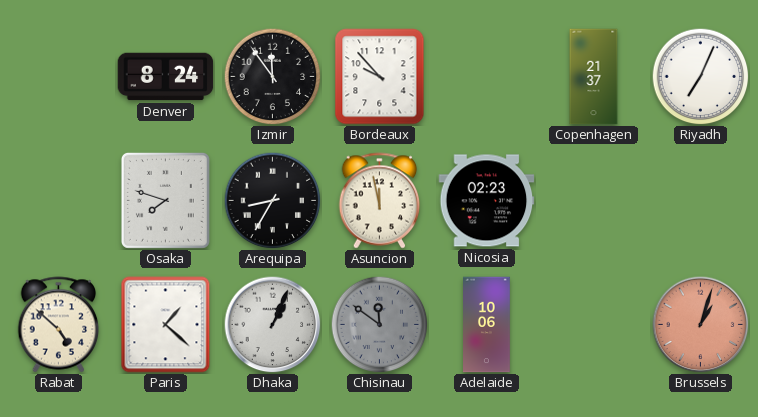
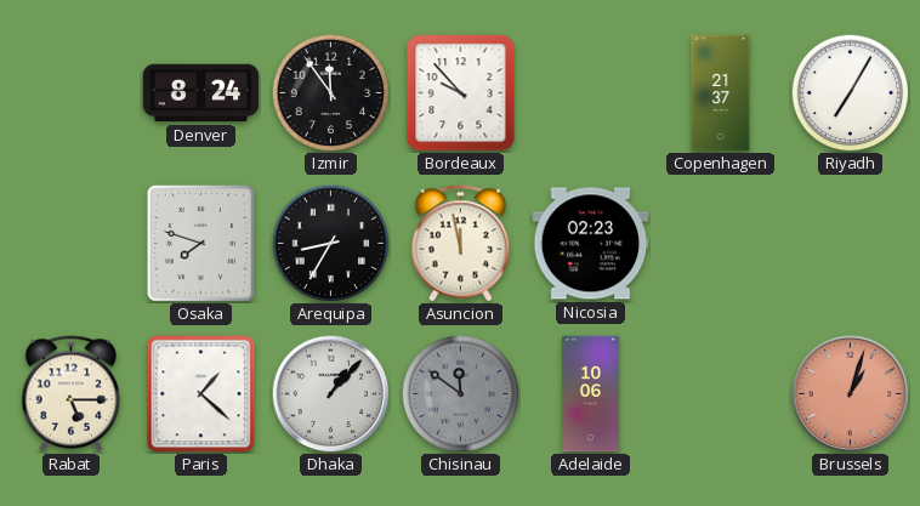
Riyadh: 7:04 -> 7:05 (850, 92)
Rabat: 4:52 -> 5:15 (72, 394)
Dhaka: 1:04 -> 1:07 (331, 394)
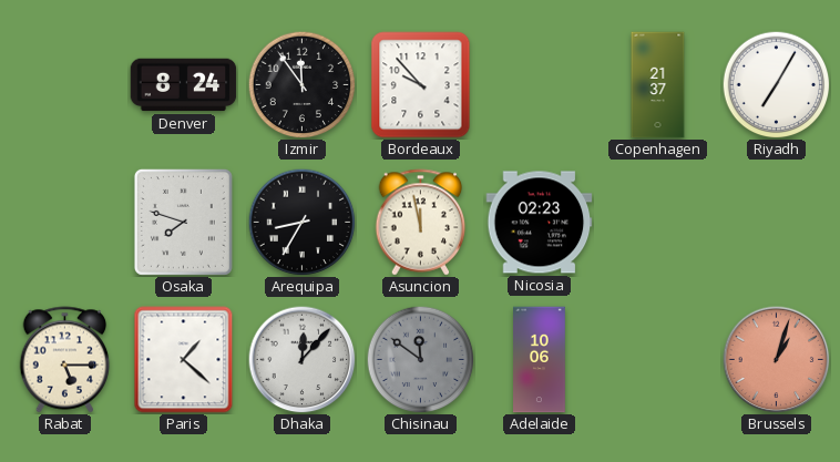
Dhaka: 1:07 -> 12:07 (303, 360)
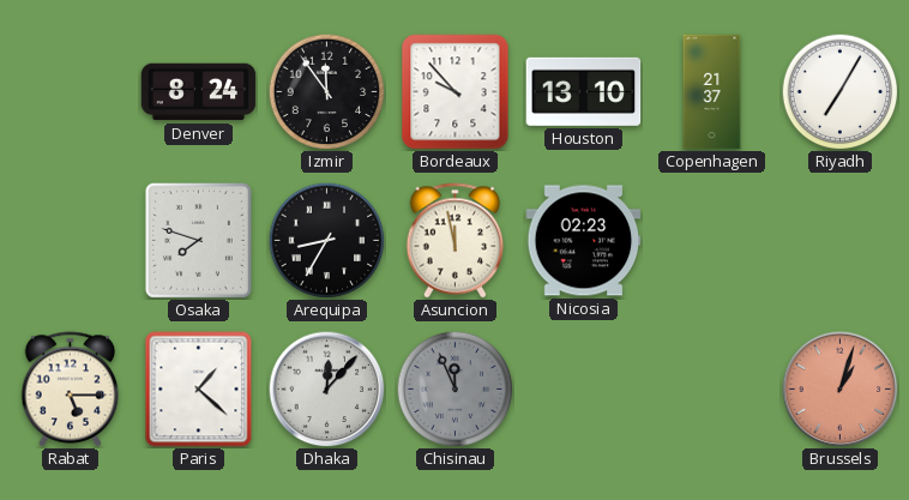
Houston: none -> 13:10 (584, 91)
Chisinau: 11:51 -> 11:56 (454, 388)
Adelaide: 10:06 -> none (540, 360)
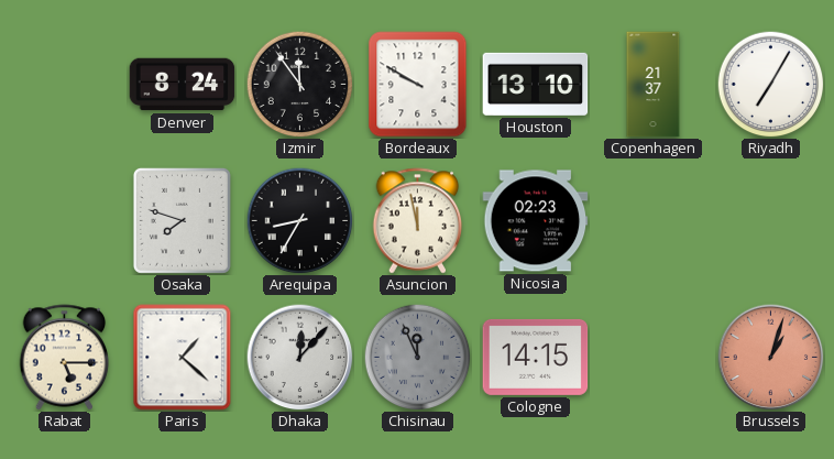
Bordeaux: 9:53 -> 9:50 (418, 85)
Cologne: none -> 14:15 (536, 357)
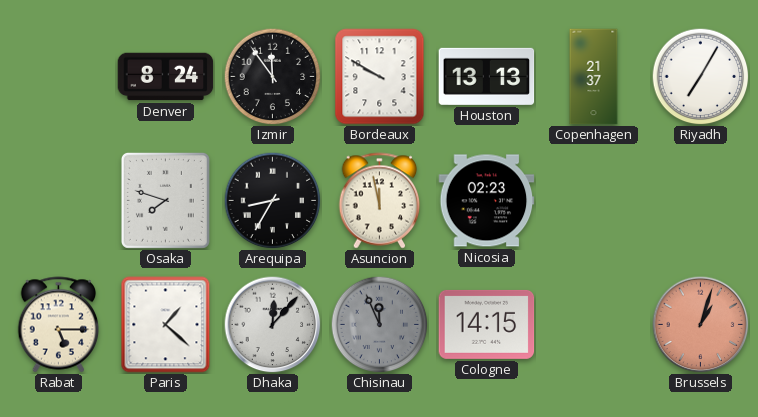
Houston: 13:10 -> 13:13 (487, 76)
